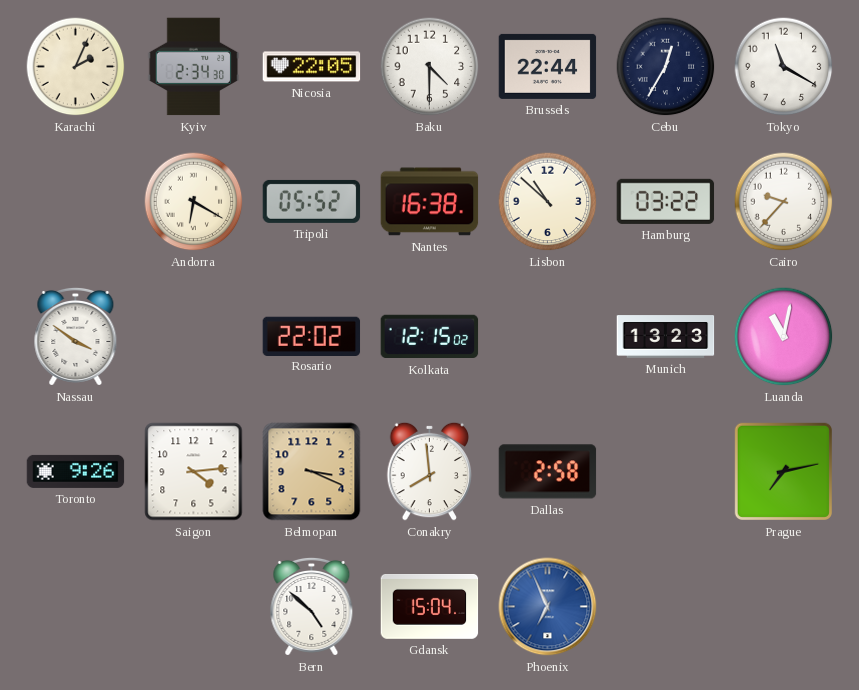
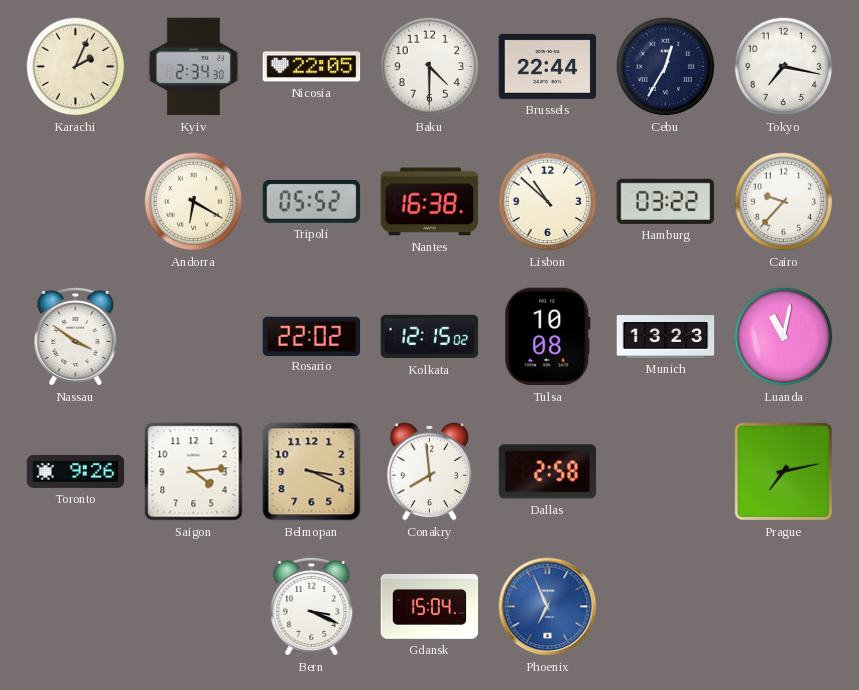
Tokyo: 11:20 -> 7:17 (784, 67)
Tulsa: none -> 10:08 (548, 337)
Bern: 4:52 -> 3:19 (312, 606)
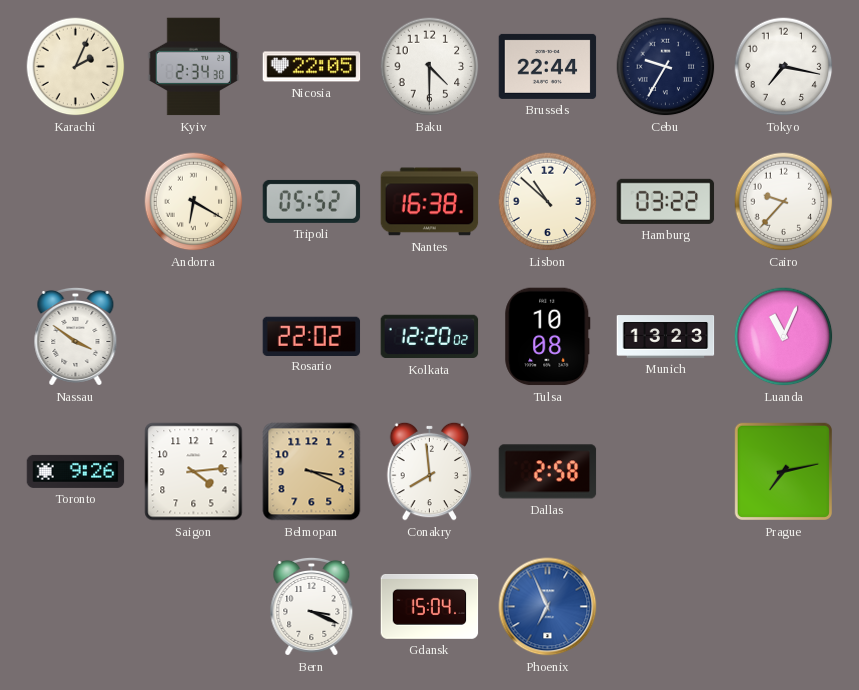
Cebu: 12:35 -> 9:35 (666, 67)
Kolkata: 12:15 -> 12:20 (430, 337)
Luanda: 11:02 -> 11:04 (784, 337)
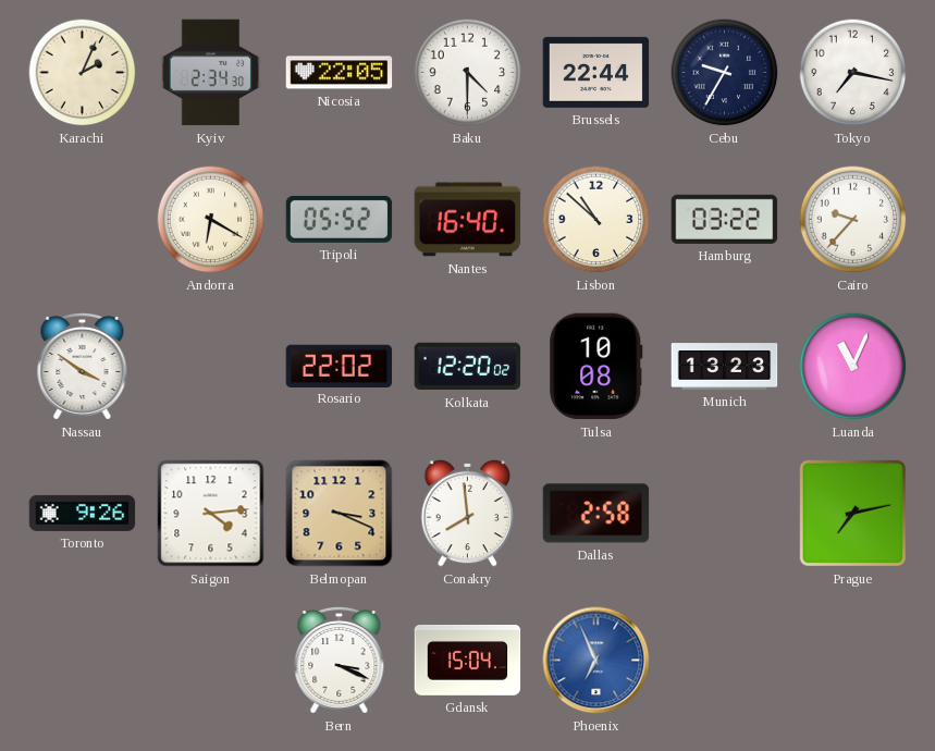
Nantes: 16:38 -> 16:40 (468, 220)
